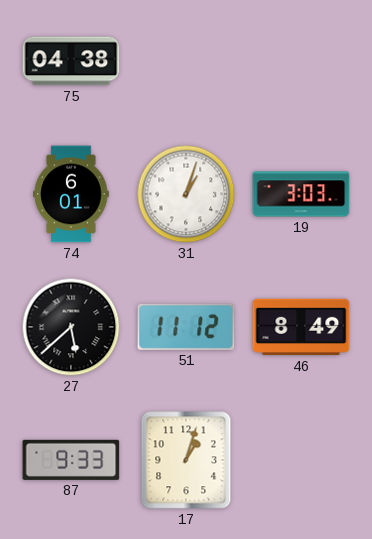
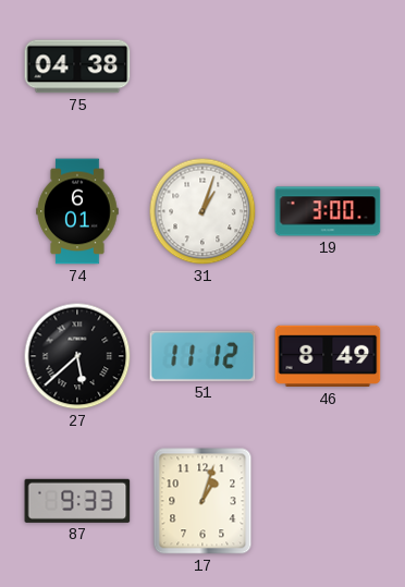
19: 3:03 -> 3:00 (328, 211)
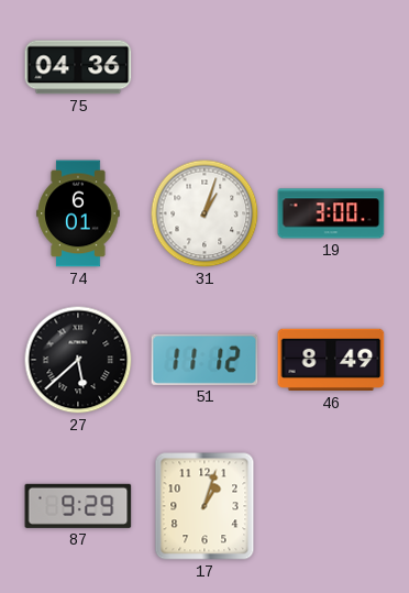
75: 04:38 -> 04:36 (78, 67)
87: 9:33 -> 9:29 (78, 506)
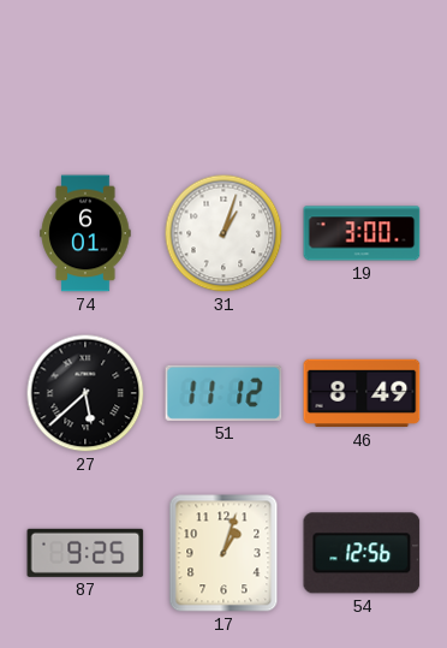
75: 04:36 -> none (78, 67)
87: 9:29 -> 9:25 (85, 553)
54: none -> 12:56 (362, 553)
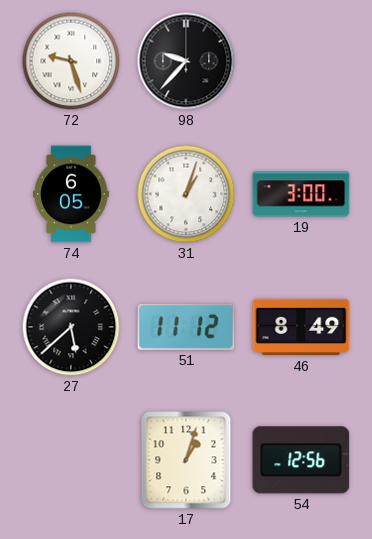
72: none -> 9:27 (71, 61)
98: none -> 9:37 (186, 61)
74: 6:01 -> 6:05 (71, 194)
87: 9:25 -> none (85, 553)
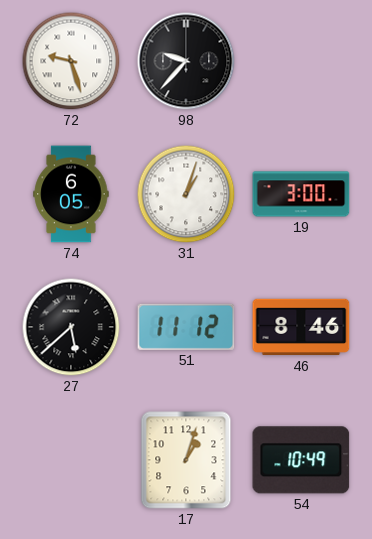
46: 8:49 -> 8:46 (301, 327)
54: 12:56 -> 10:49 (301, 460)
